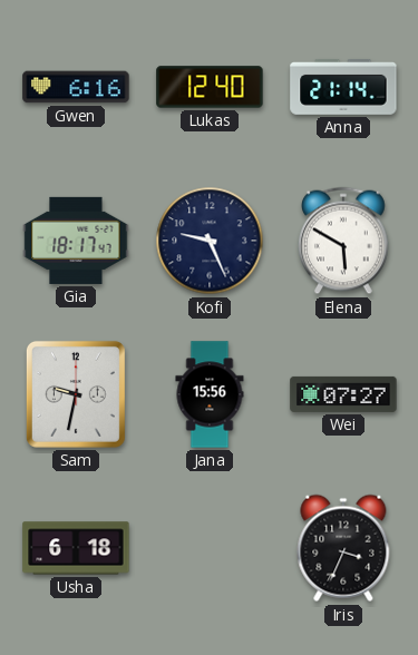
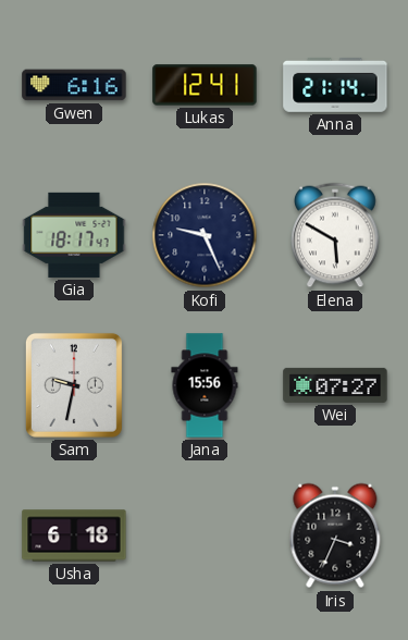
Lukas: 12:40 -> 12:41 (205, 85)
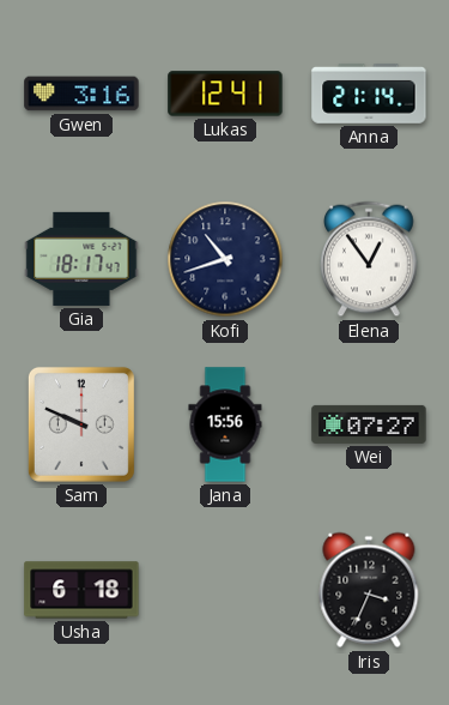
Gwen: 6:16 -> 3:16 (81, 94)
Kofi: 9:26 -> 10:42 (225, 259)
Elena: 5:50 -> 12:54 (370, 259)
Sam: 9:32 -> 9:49 (81, 424)
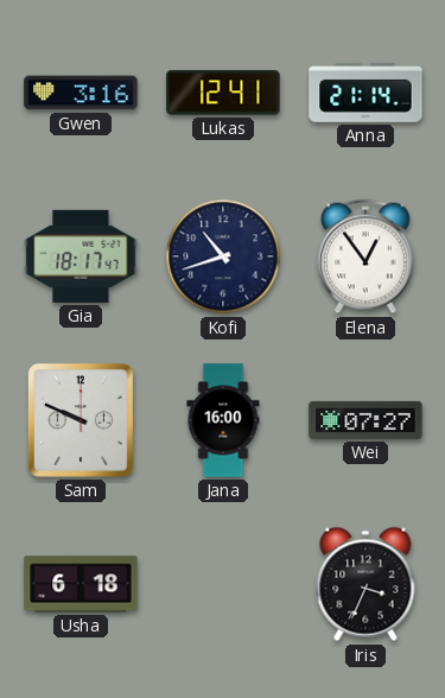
Jana: 15:56 -> 16:00 (223, 420)
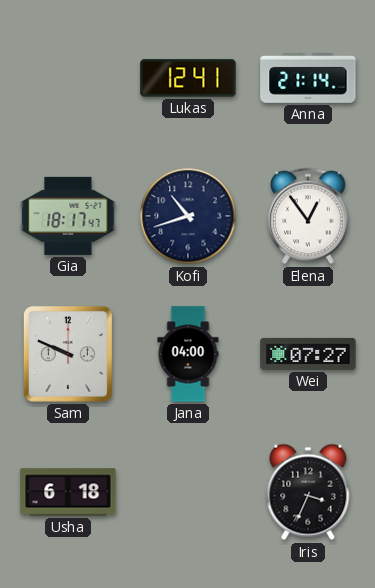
Gwen: 3:16 -> none (81, 93)
Jana: 16:00 -> 04:00 (188, 354)
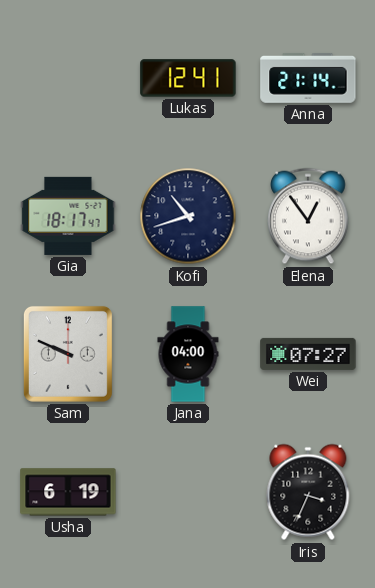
Usha: 6:18 -> 6:19 (68, 492)
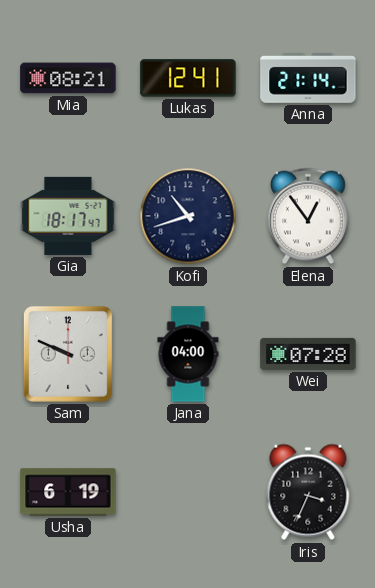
Mia: none -> 08:21 (68, 78)
Wei: 07:27 -> 07:28 (308, 354)
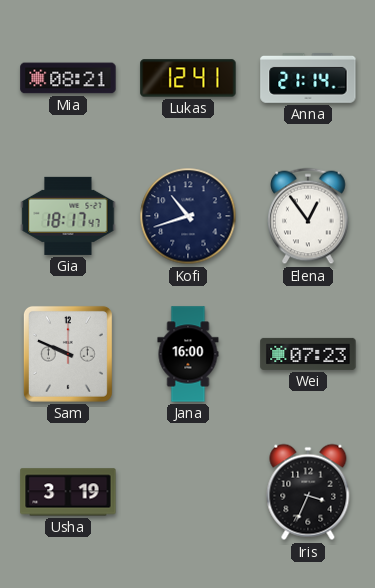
Jana: 04:00 -> 16:00 (188, 354)
Wei: 07:28 -> 07:23 (308, 354)
Usha: 6:19 -> 3:19 (68, 492)
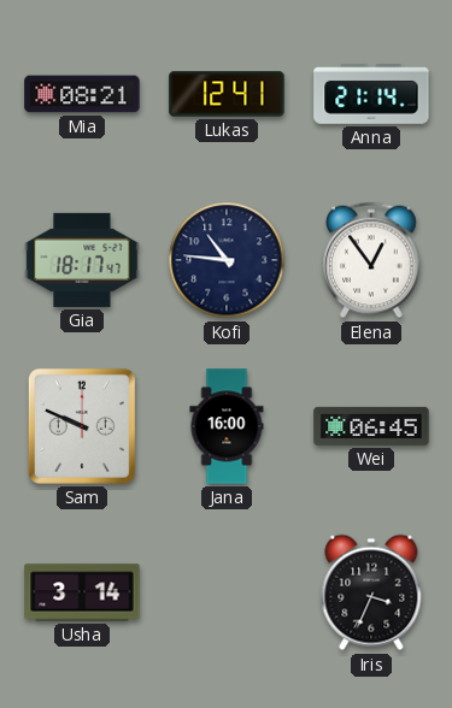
Kofi: 10:42 -> 10:46 (227, 260)
Wei: 07:23 -> 06:45 (371, 426)
Usha: 3:19 -> 3:14 (82, 592)
